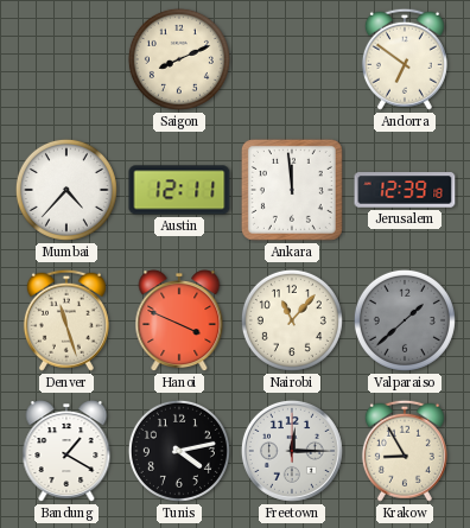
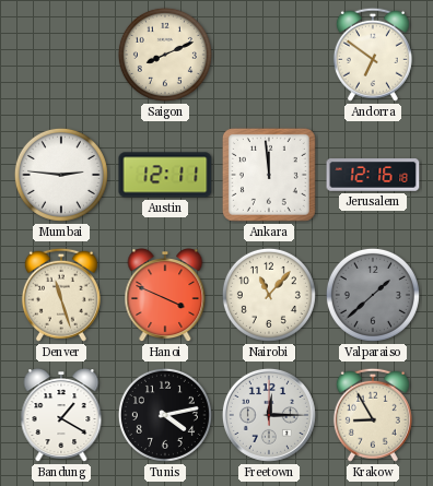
Mumbai: 4:37 -> 2:46 (61, 175)
Jerusalem: 12:39 -> 12:16 (373, 175)
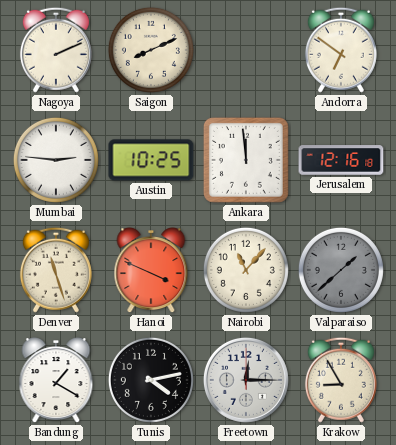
Nagoya: none -> 2:11 (56, 50)
Austin: 12:11 -> 10:25 (151, 160)
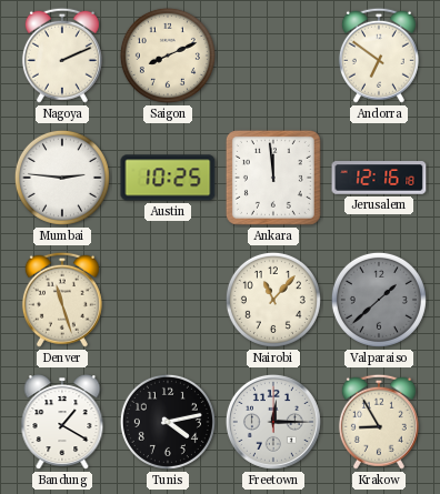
Hanoi: 3:49 -> none (151, 271)
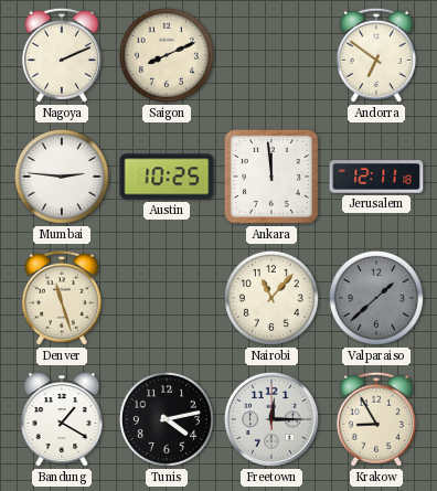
Jerusalem: 12:16 -> 12:11 (376, 177)
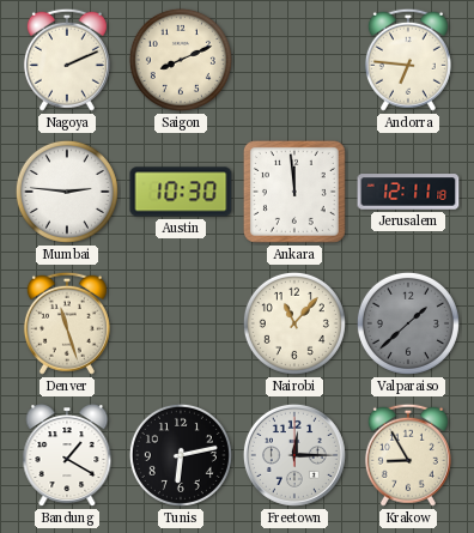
Andorra: 6:51 -> 6:46 (408, 60)
Austin: 10:25 -> 10:30 (181, 192)
Tunis: 4:13 -> 6:13 (181, 455)
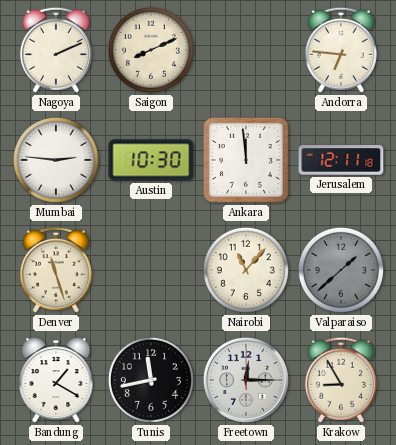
Tunis: 6:13 -> 11:43 (151, 380)
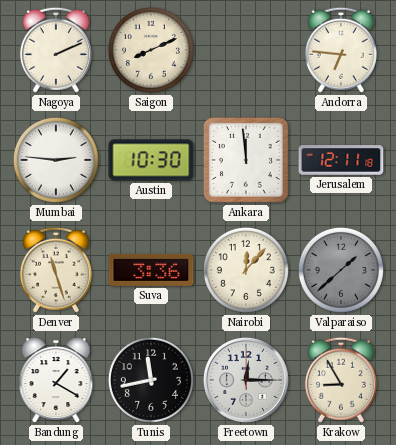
Suva: none -> 3:36 (151, 270)
Nairobi: 11:07 -> 12:07 (246, 270)
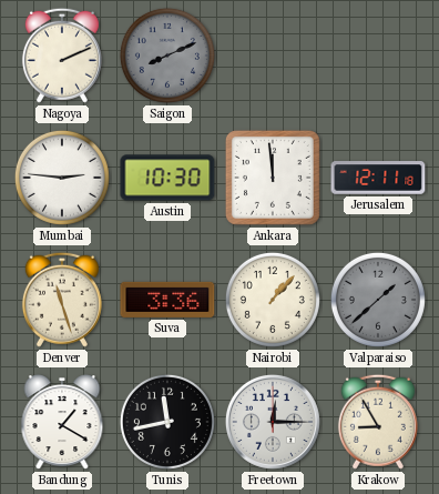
Saigon dial: cream -> grey (167, 56)
Andorra: 6:46 -> none (341, 50)
Nairobi: 12:07 -> 1:07 (273, 300)
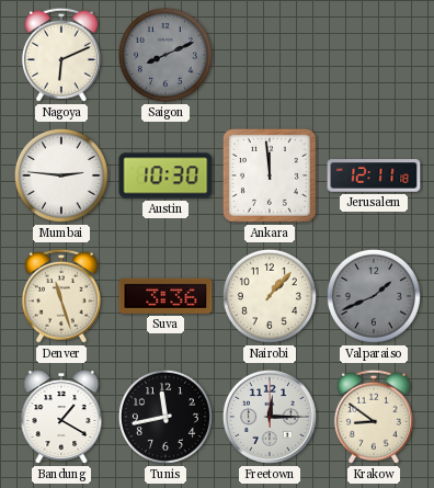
Nagoya: 2:11 -> 6:11 (61, 55)
Valparaiso: 1:38 -> 1:41 (374, 296)
Krakow: 8:55 -> 8:51 (374, 417)
